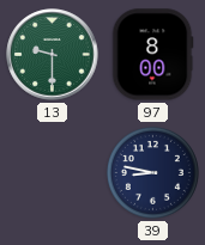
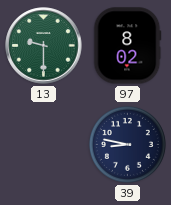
97: 8:00 -> 8:02 (128, 46)
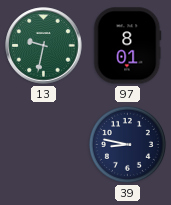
13: 9:30 -> 9:32 (44, 46)
97: 8:02 -> 8:01 (128, 46)
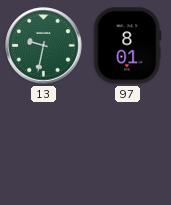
39: 8:47 -> none (127, 144)
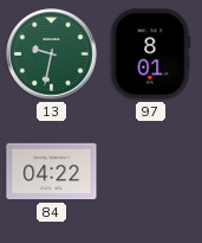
84: none -> 04:22 (52, 172)
